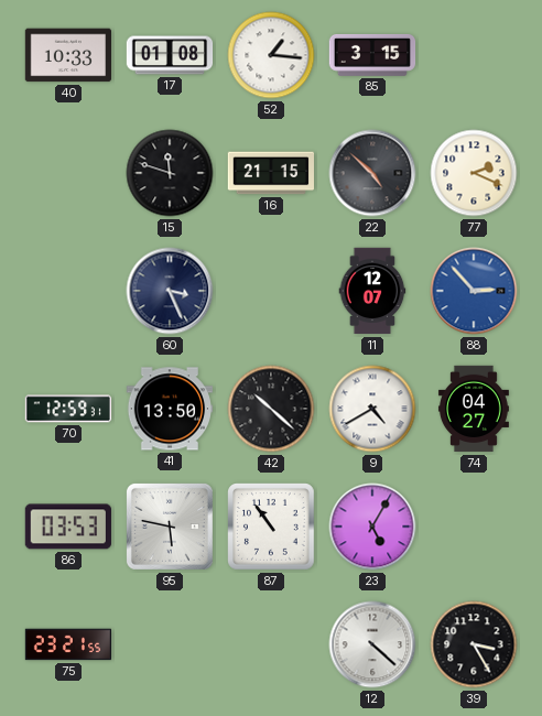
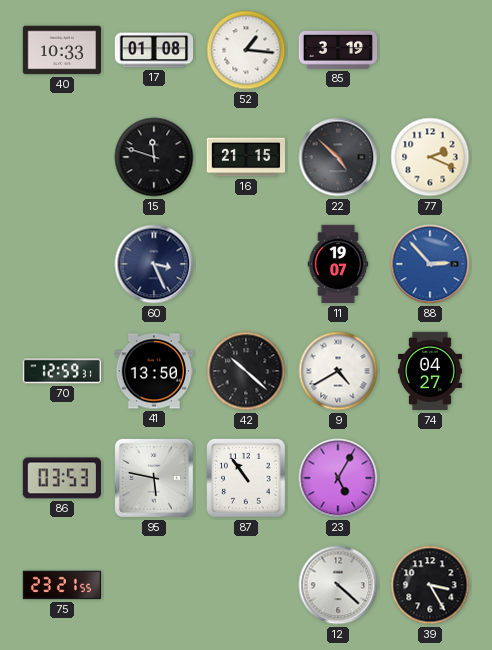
85: 3:15 -> 3:19 (338, 50)
11: 12:07 -> 19:07 (338, 264)
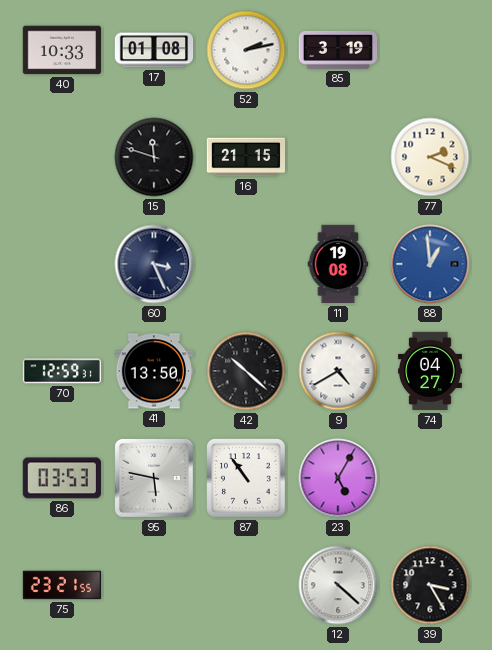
52: 1:16 -> 2:13 (246, 50)
22: 4:52 -> none (338, 157)
11: 19:07 -> 19:08 (338, 264)
88: 2:53 -> 12:59 (430, 264)
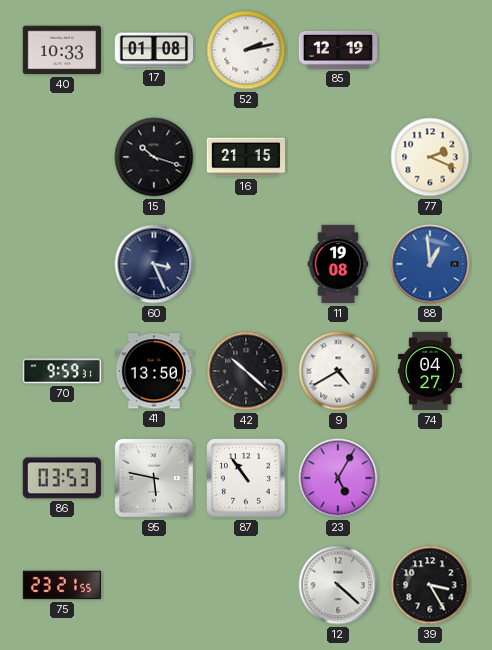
85: 3:19 -> 12:19 (338, 50)
15: 11:48 -> 10:18 (154, 157)
70: 12:59 -> 9:59 (61, 371)
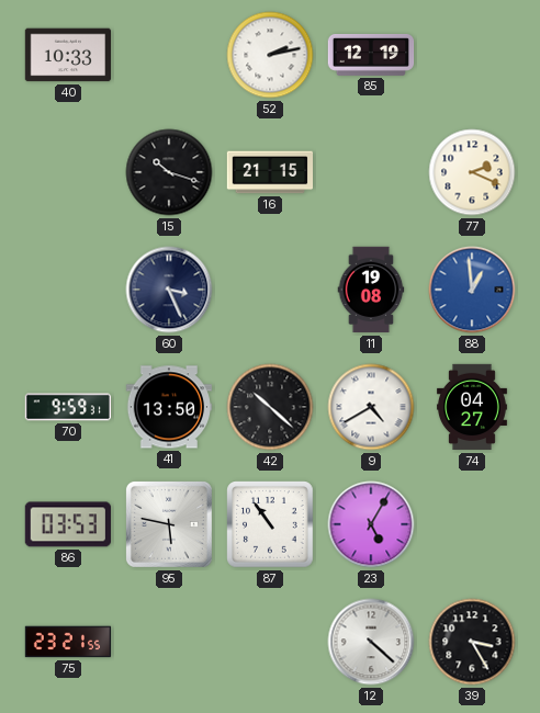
17: 01:08 -> none (154, 50)
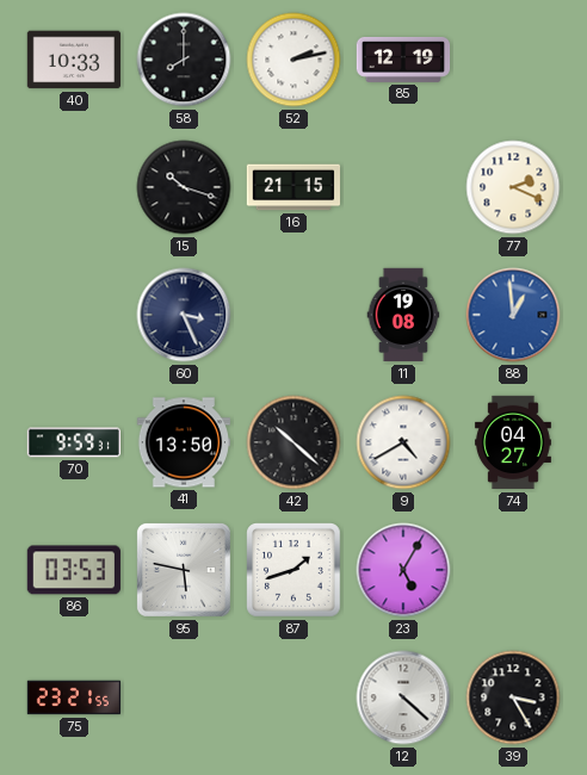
58: none -> 8:00 (184, 60)
87: 10:54 -> 1:42 (295, 571)
